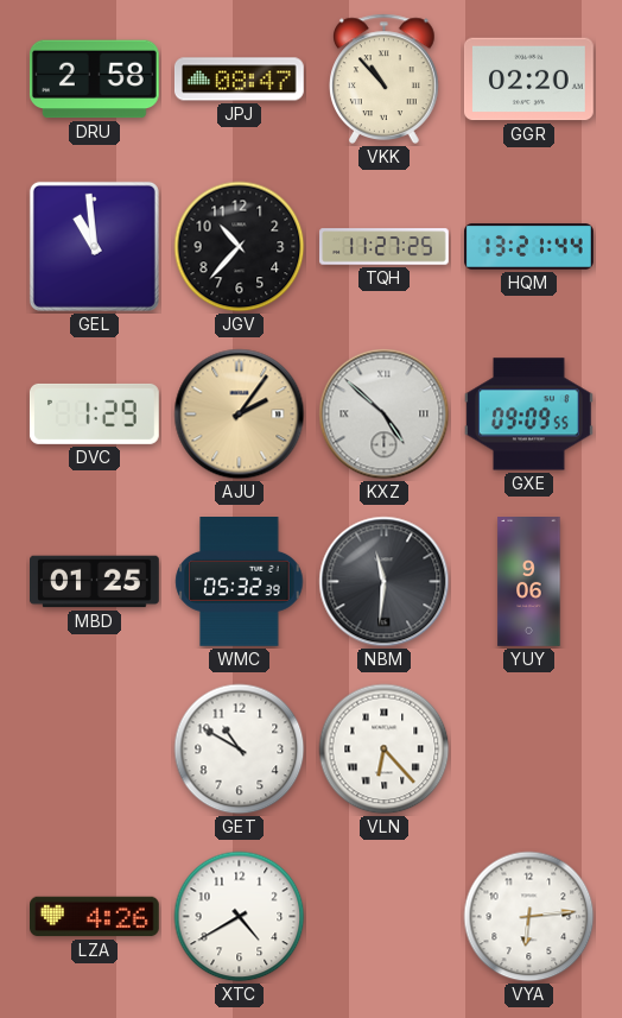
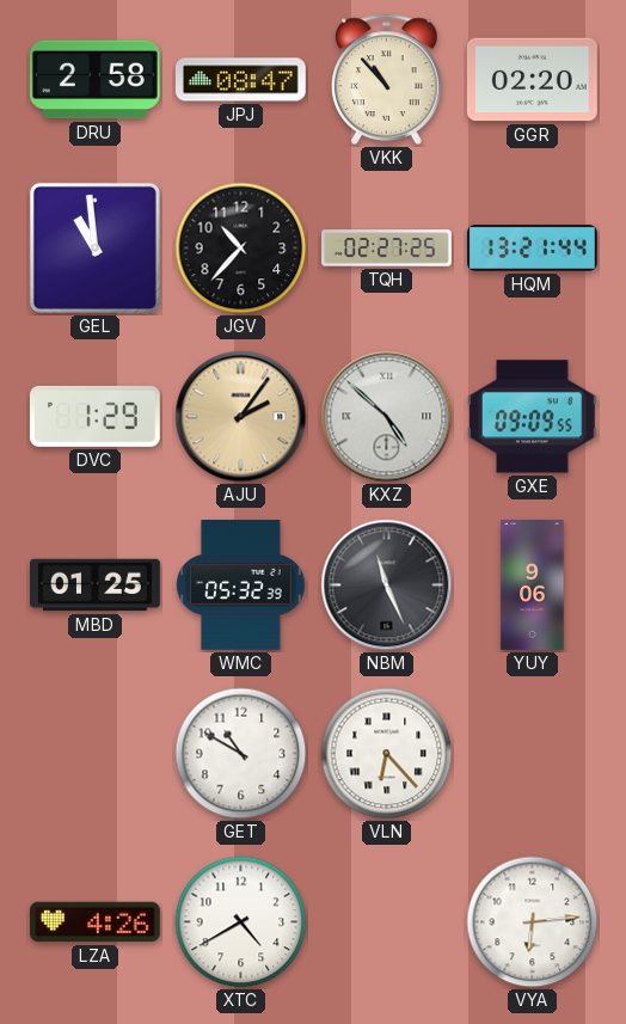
TQH: 11:27 -> 02:27 (387, 249)
NBM: 11:31 -> 11:26 (387, 585)
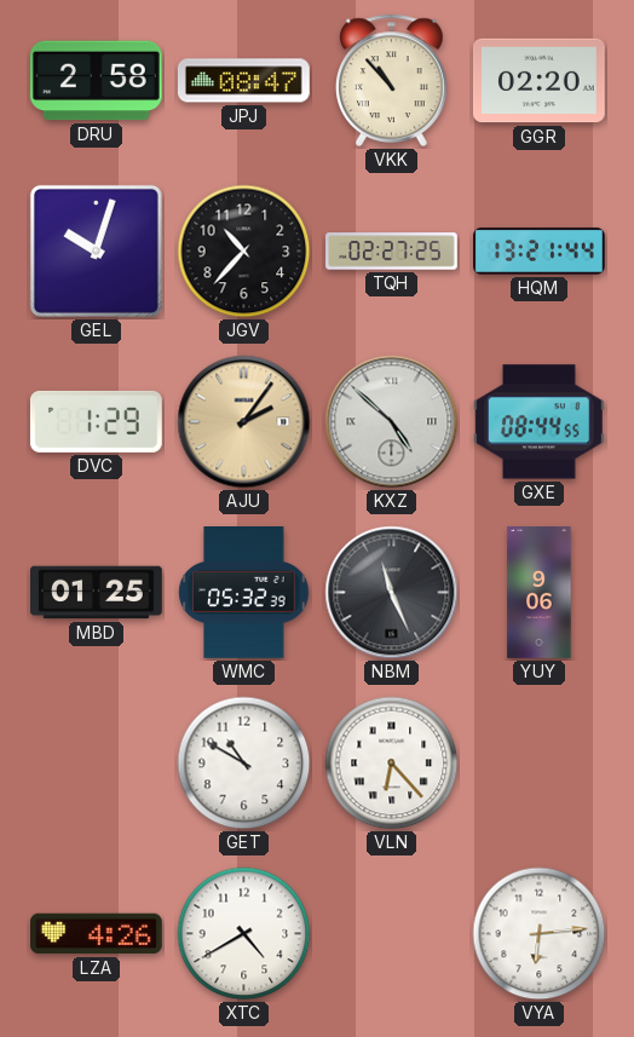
GEL: 10:59 -> 10:03 (96, 250)
GXE: 09:09 -> 08:44 (538, 422)
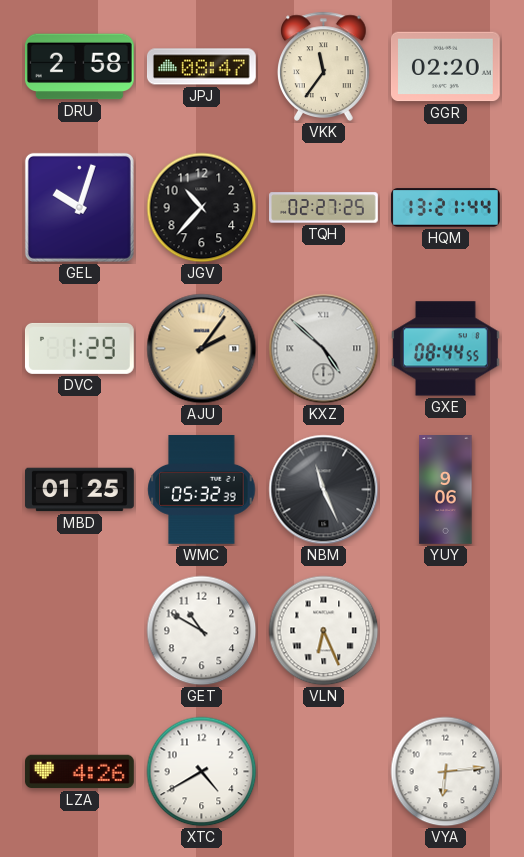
VKK: 10:53 -> 11:36 (324, 66)
VLN: 6:23 -> 6:26 (324, 631)
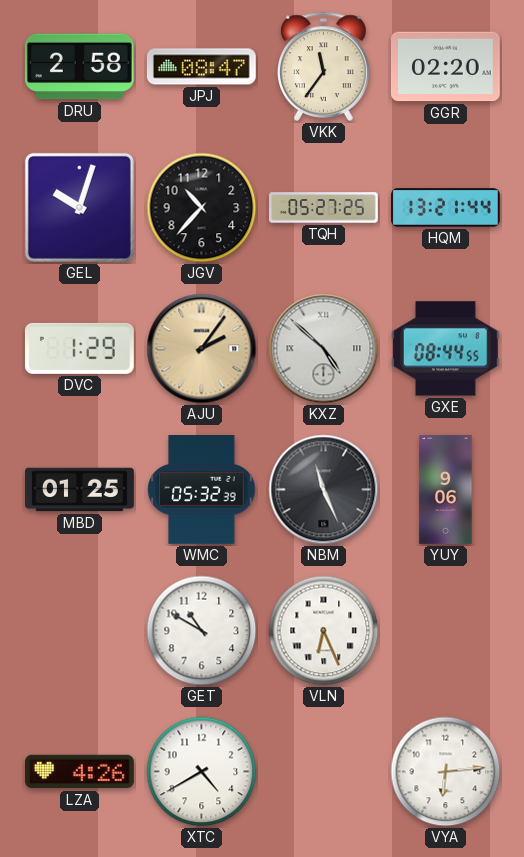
TQH: 02:27 -> 05:27 (324, 208)
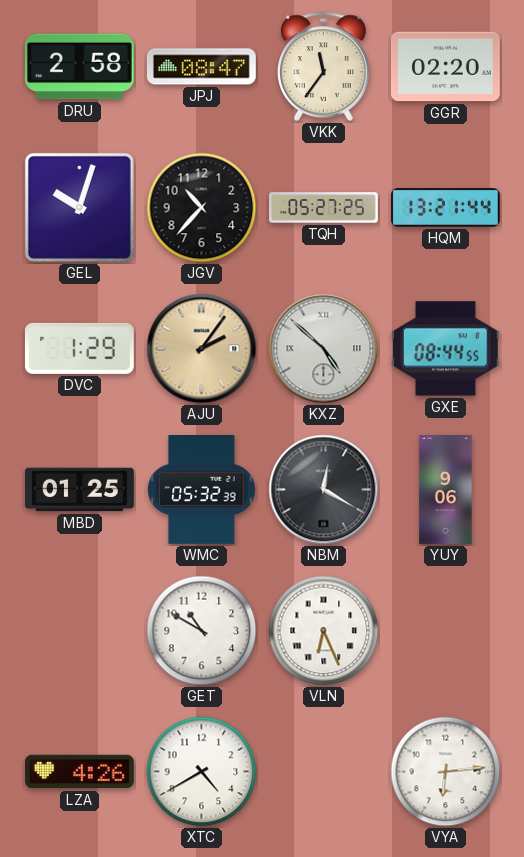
NBM: 11:26 -> 12:20 (324, 490)
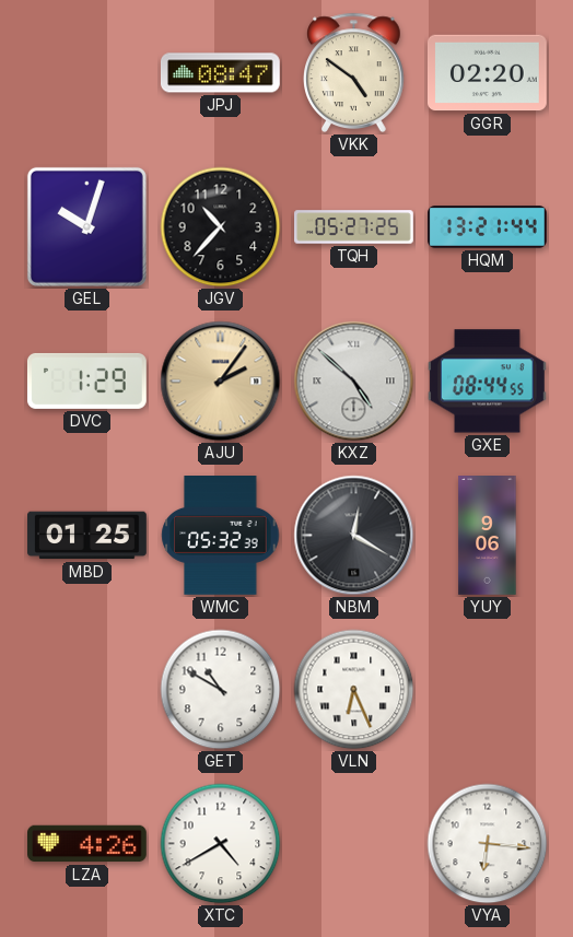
DRU: 2:58 -> none (79, 67)
VKK: 11:36 -> 4:51 (354, 72)
VYA: 6:14 -> 6:16 (488, 844)
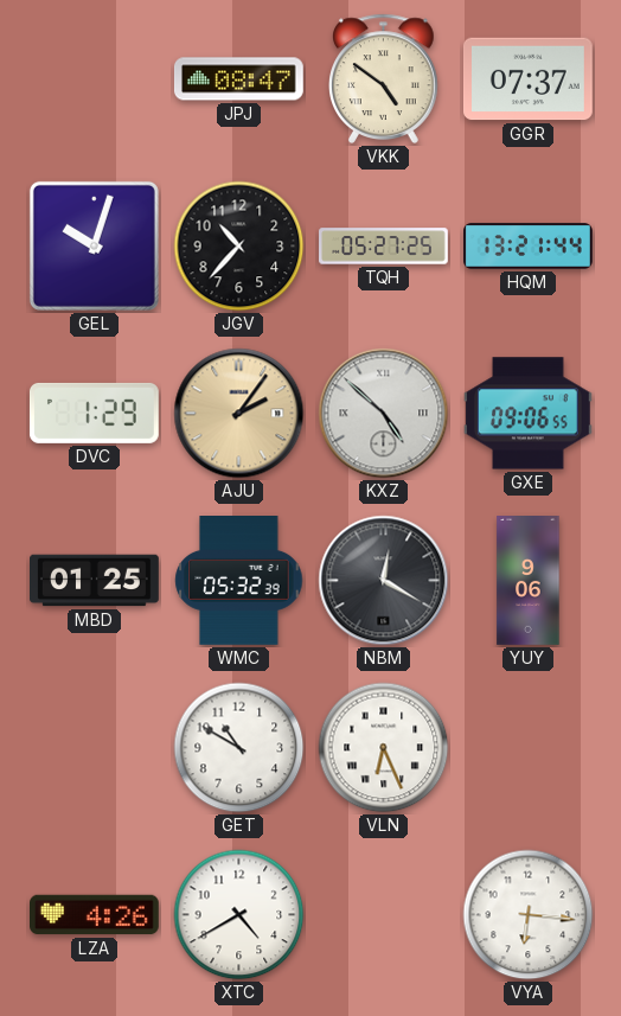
GGR: 02:20 -> 07:37 (529, 79)
GXE: 08:44 -> 09:06 (527, 414)
